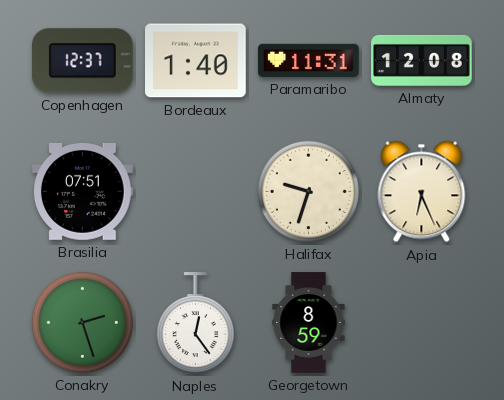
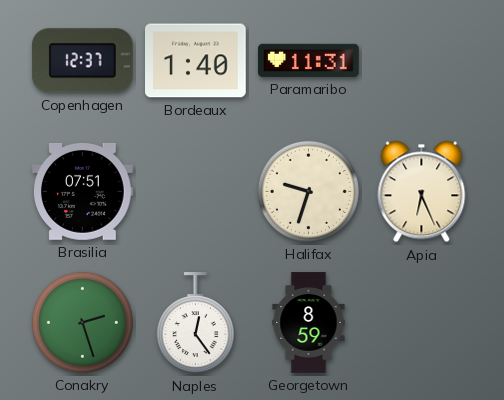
Almaty: 12:08 -> none (422, 60)
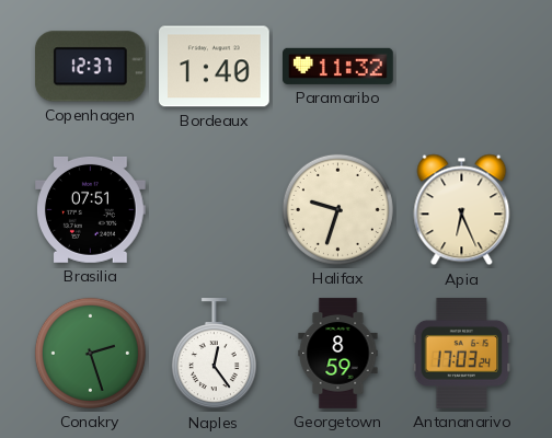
Paramaribo: 11:31 -> 11:32 (338, 66)
Antananarivo: none -> 17:03 (462, 354)
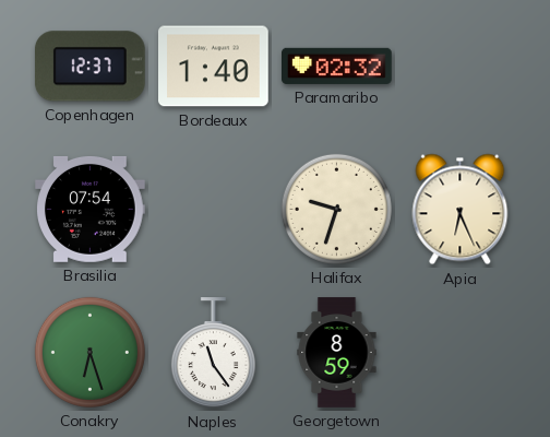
Paramaribo: 11:32 -> 02:32 (337, 66)
Brasilia: 07:51 -> 07:54 (91, 209)
Conakry: 2:27 -> 6:27 (89, 352)
Naples: 12:24 -> 11:24 (213, 353)
Antananarivo: 17:03 -> none (462, 354)
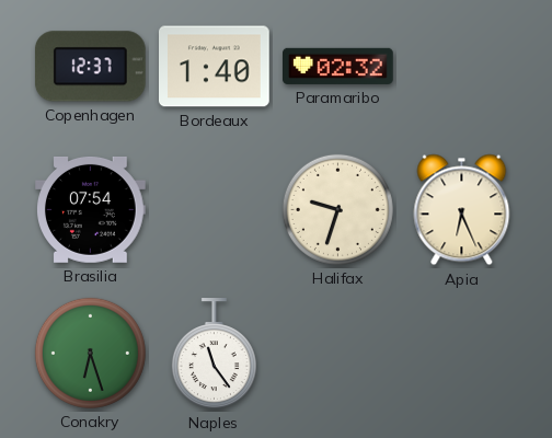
Georgetown: 8:59 -> none (337, 353)
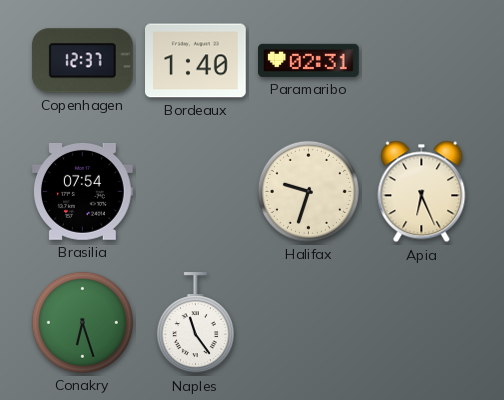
Paramaribo: 02:32 -> 02:31 (309, 60)
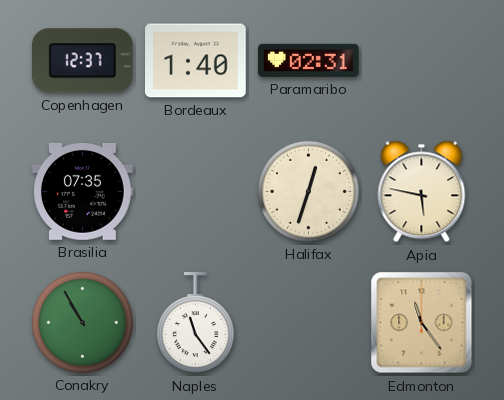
Brasilia: 07:54 -> 07:35 (83, 191)
Halifax: 9:33 -> 12:33 (308, 191)
Apia: 6:26 -> 5:47 (422, 192)
Conakry: 6:27 -> 10:55 (82, 322)
Edmonton: none -> 11:24 (422, 323)
